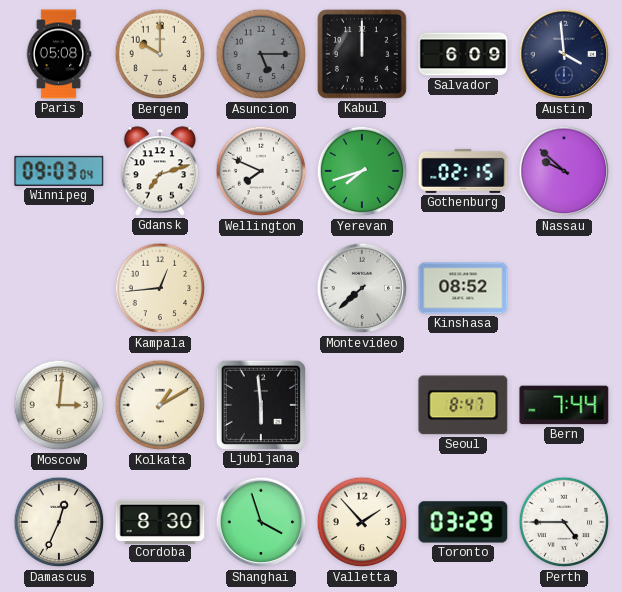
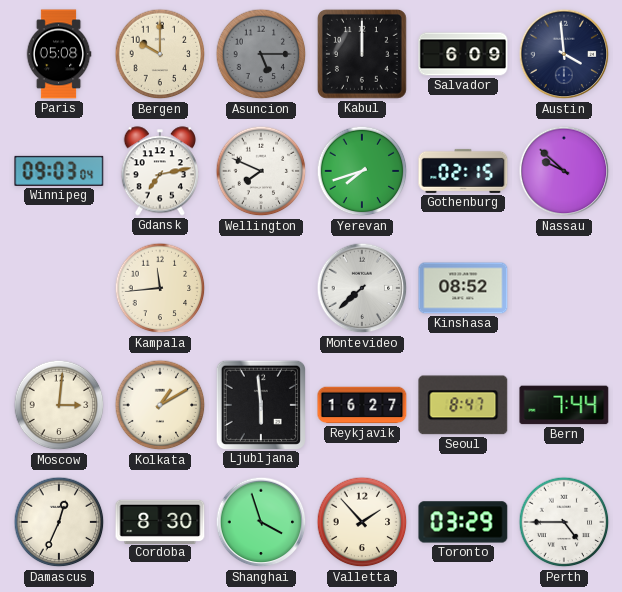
Gdansk: 7:12 -> 7:13 (159, 171)
Kampala: 12:44 -> 11:44 (160, 288)
Reykjavik: none -> 16:27 (362, 405)
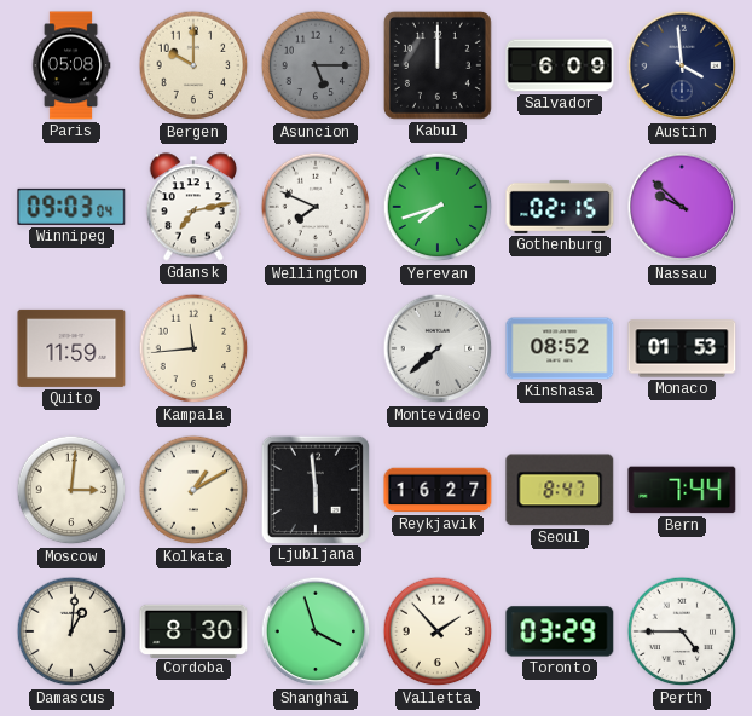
Quito: none -> 11:59 (71, 348)
Monaco: none -> 01:53 (682, 348)
Damascus: 12:34 -> 1:01 (71, 631)
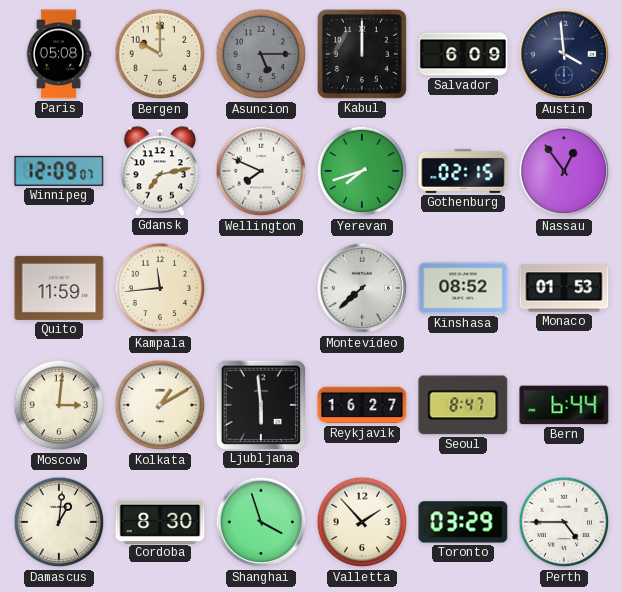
Winnipeg: 09:03 -> 12:09 (59, 171)
Nassau: 9:52 -> 12:54 (564, 171)
Bern: 7:44 -> 6:44 (564, 405)
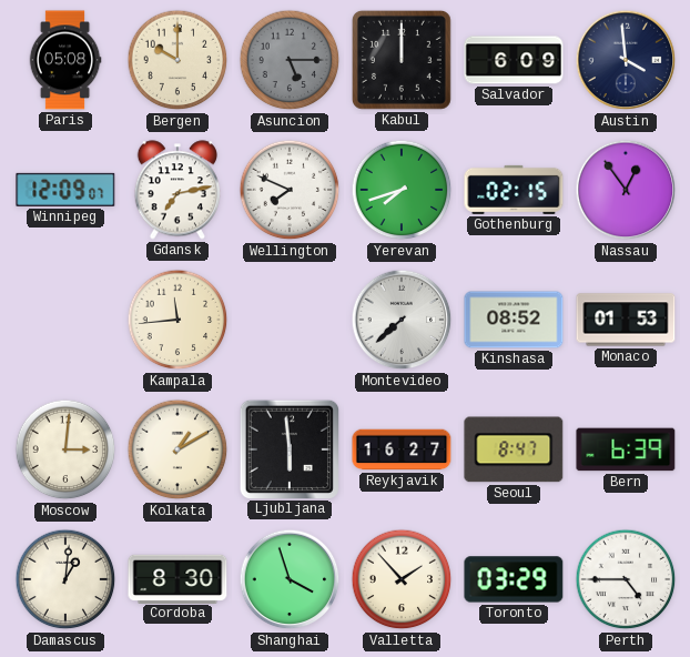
Quito: 11:59 -> none (59, 288)
Bern: 6:44 -> 6:39 (626, 449)
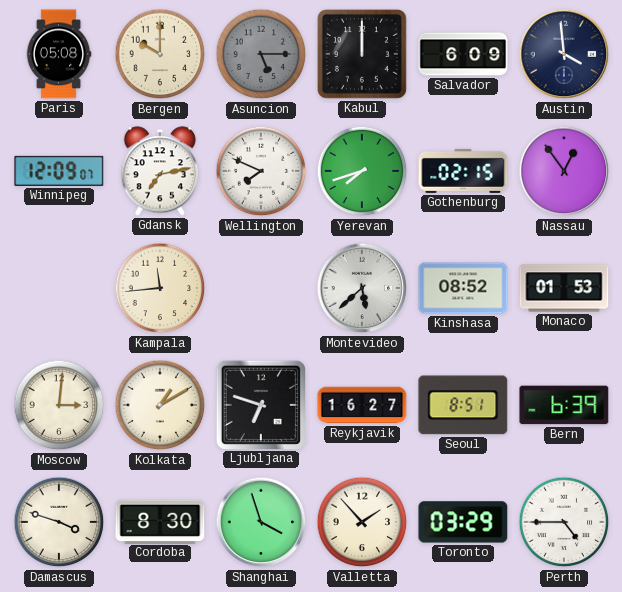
Montevideo: 7:38 -> 5:38 (362, 288)
Ljubljana: 5:59 -> 6:48 (260, 404)
Seoul: 8:47 -> 8:51 (463, 405)
Damascus: 1:01 -> 3:48 (59, 522)
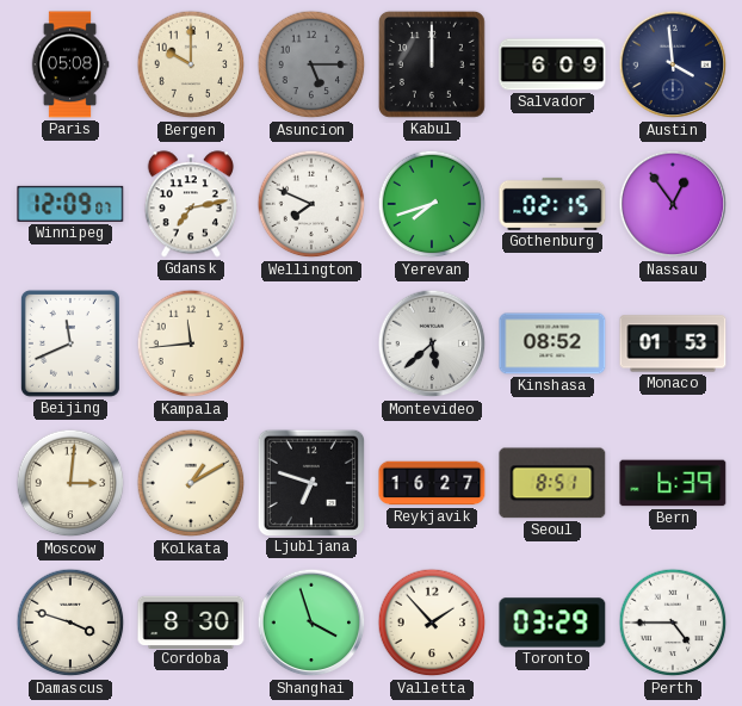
Beijing: none -> 11:41 (70, 343)
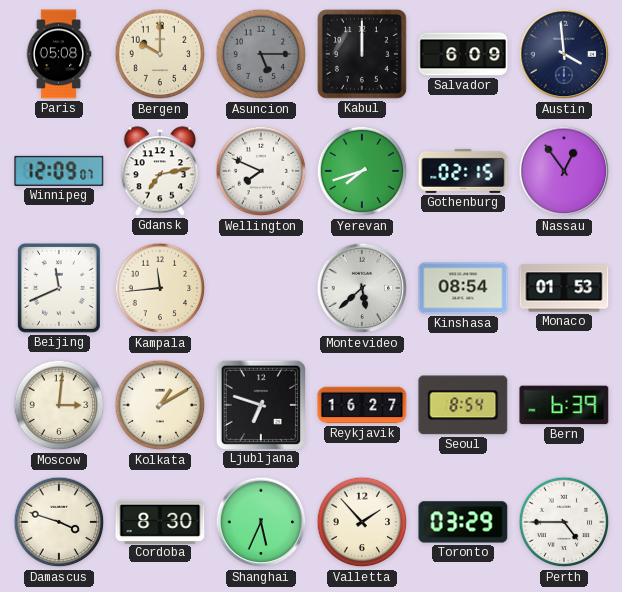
Kinshasa: 08:52 -> 08:54 (463, 288)
Seoul: 8:51 -> 8:54 (463, 405)
Shanghai: 3:57 -> 5:34 (261, 522)
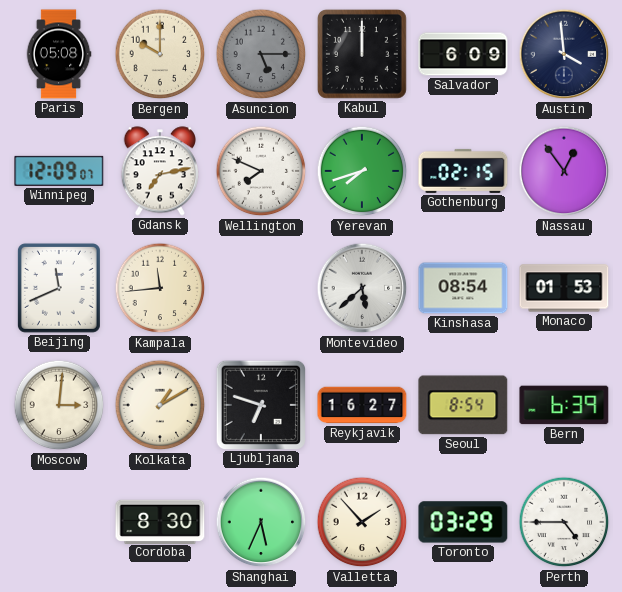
Damascus: 3:48 -> none (59, 522)
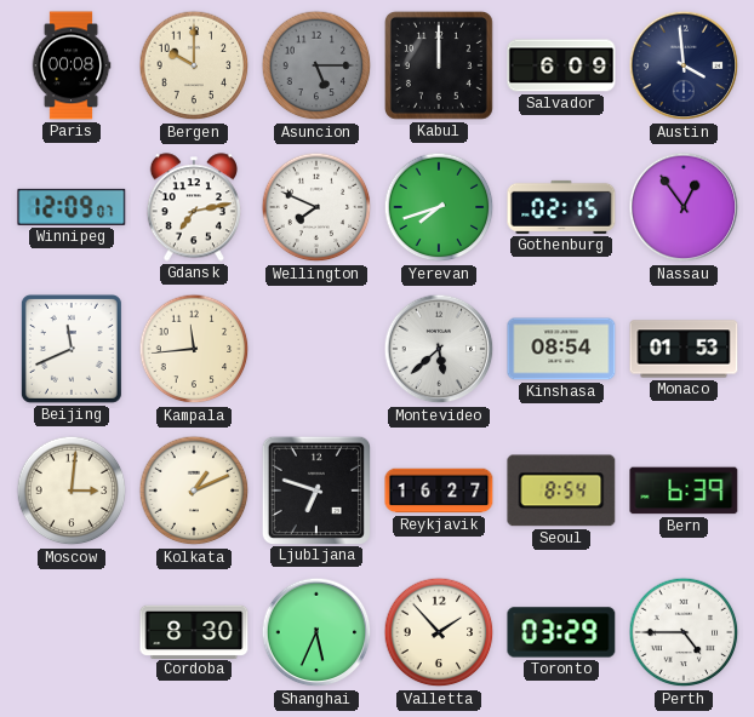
Paris: 05:08 -> 00:08 (72, 65)
Kolkata: 1:10 -> 1:11 (194, 491)
